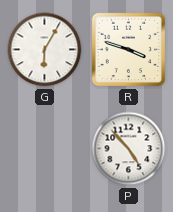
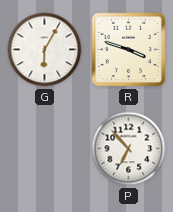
P: 4:53 -> 6:53 (129, 149)
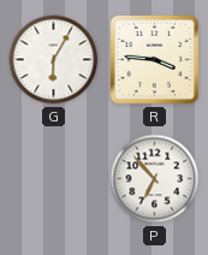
R: 3:48 -> 3:46 (155, 60)
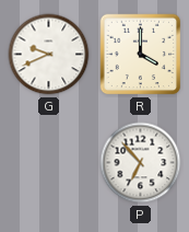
G: 6:05 -> 9:41 (49, 55)
R: 3:46 -> 4:00 (141, 55)
